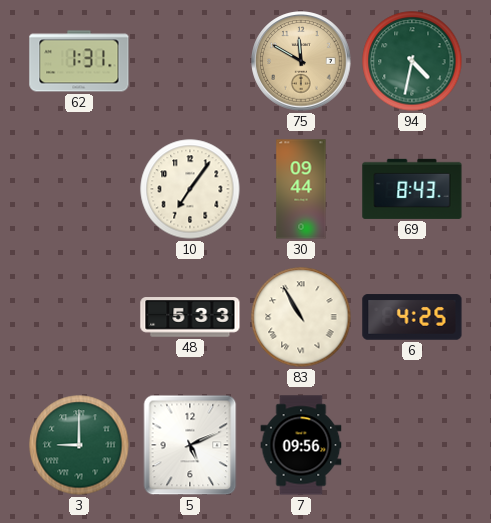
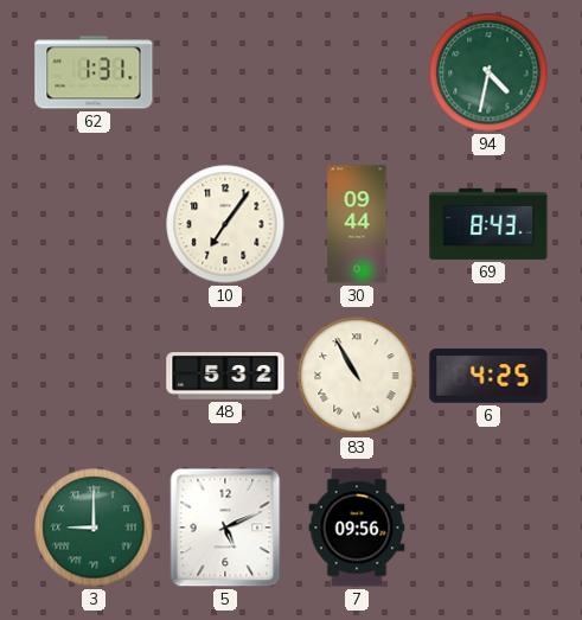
75: 11:50 -> none (301, 61)
48: 5:33 -> 5:32 (225, 376)
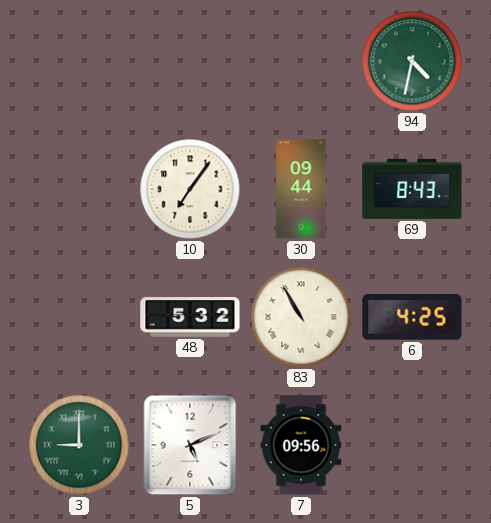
62: 1:31 -> none (94, 72)
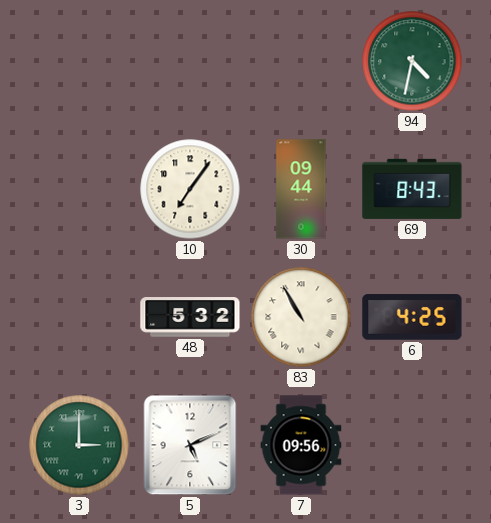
3: 9:00 -> 3:00 (79, 445)
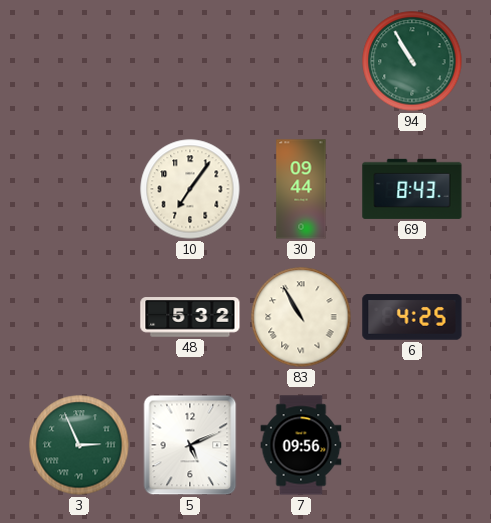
94: 4:32 -> 10:55 (412, 61)
3: 3:00 -> 2:56 (79, 445)
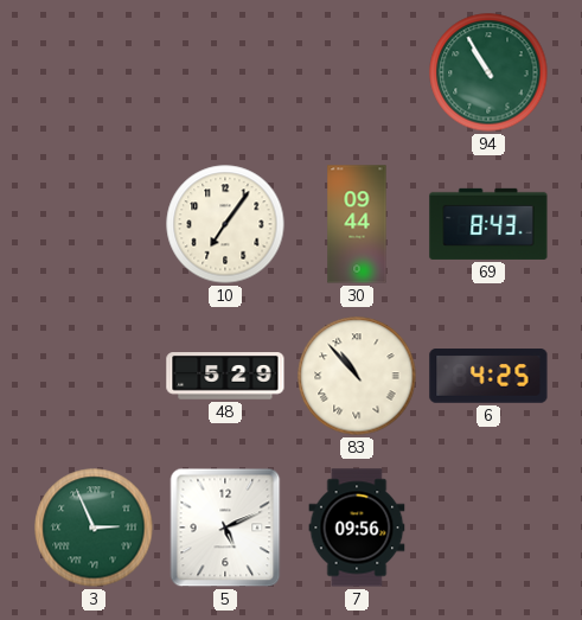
48: 5:32 -> 5:29 (225, 376)
83: 10:55 -> 10:53 (357, 376)
